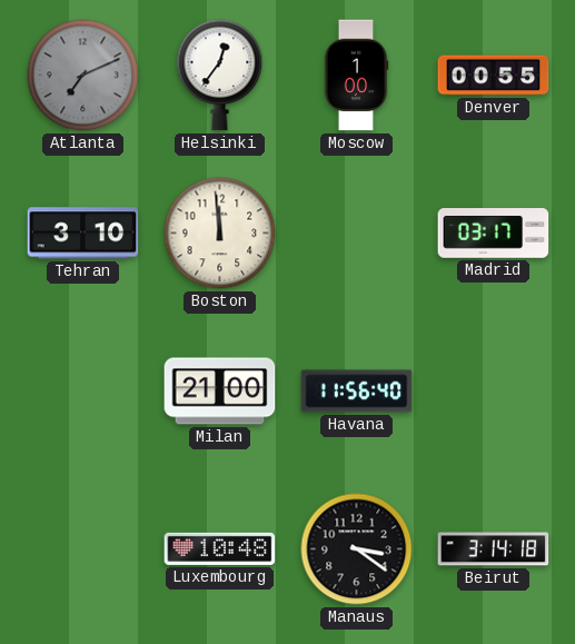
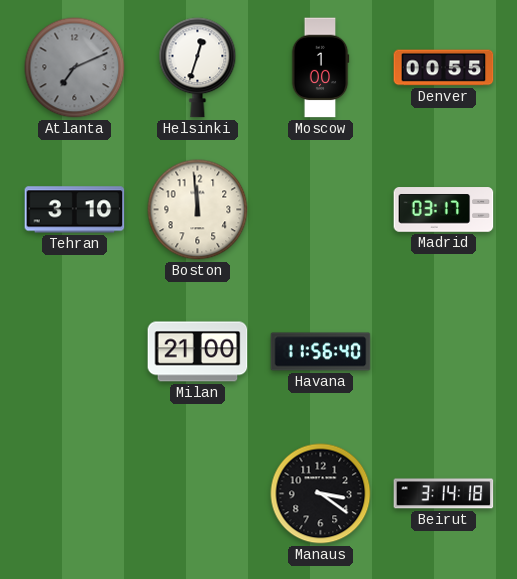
Helsinki: 12:36 -> 12:33 (198, 68)
Luxembourg: 10:48 -> none (220, 548)
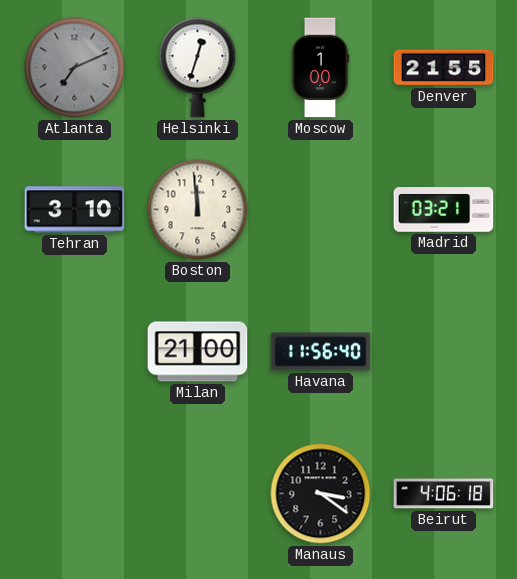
Denver: 00:55 -> 21:55 (444, 68)
Madrid: 03:17 -> 03:21 (444, 210)
Beirut: 3:14 -> 4:06 (444, 494)
